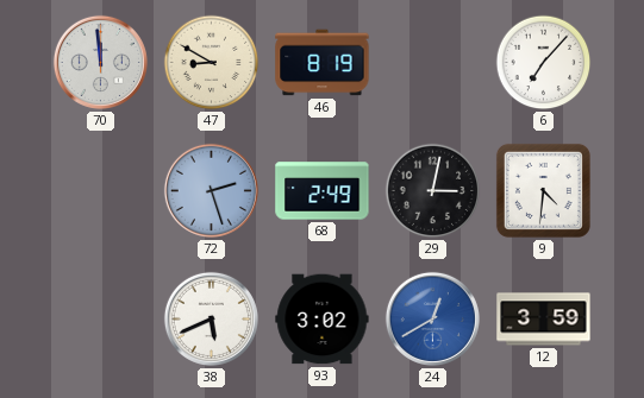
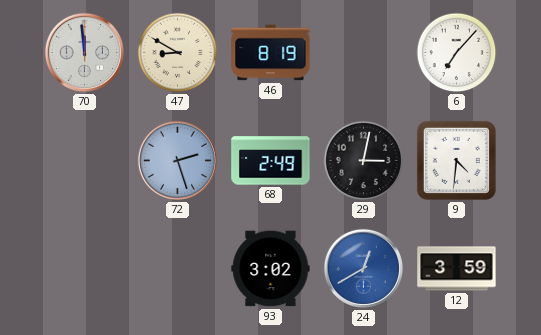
38: 5:41 -> none (211, 318)
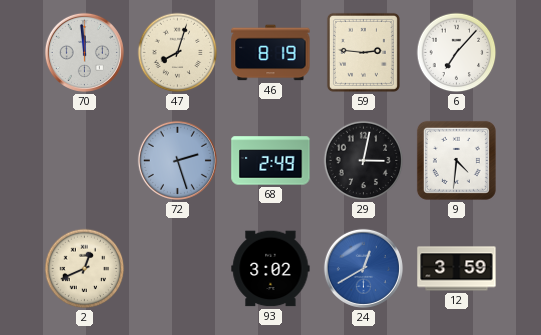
47: 8:50 -> 8:03 (178, 53)
59: none -> 2:46 (363, 52)
2: none -> 12:41 (85, 269)
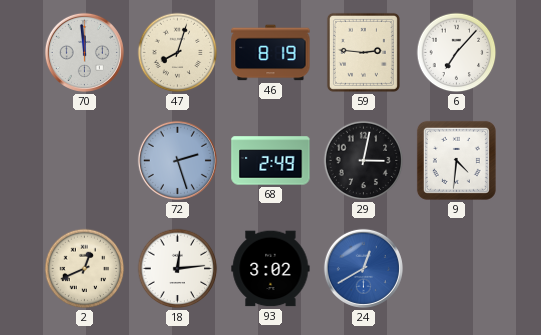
18: none -> 12:14 (178, 269)
12: 3:59 -> none (457, 269)
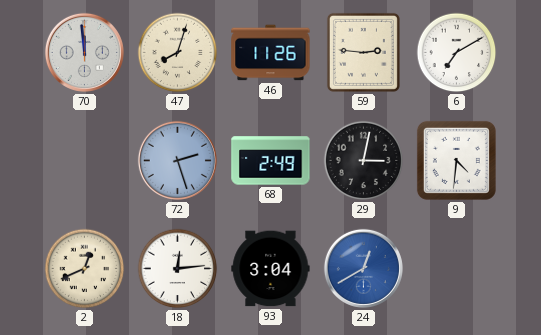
46: 8:19 -> 11:26 (271, 53)
6: 7:07 -> 7:10 (457, 53)
93: 3:02 -> 3:04 (271, 269)
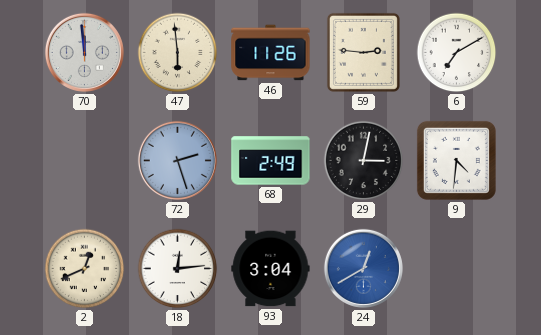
47: 8:03 -> 5:59 (178, 53)
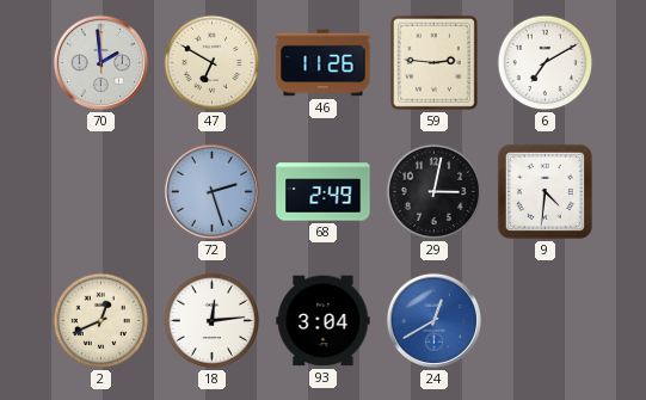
70: 11:59 -> 1:59 (100, 62)
47: 5:59 -> 6:50 (213, 63)
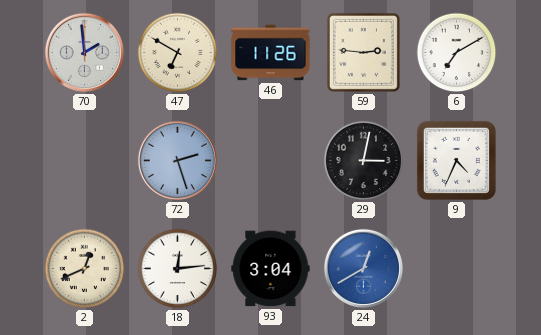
68: 2:49 -> none (324, 192)
9: 4:31 -> 4:34 (456, 160)
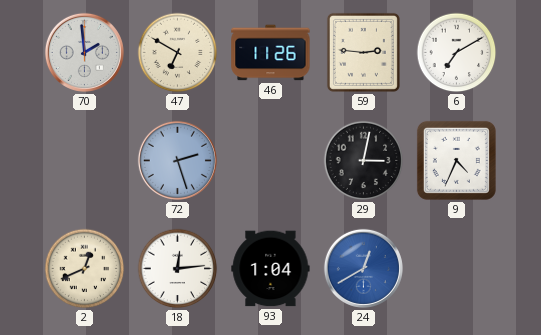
93: 3:04 -> 1:04 (271, 269)
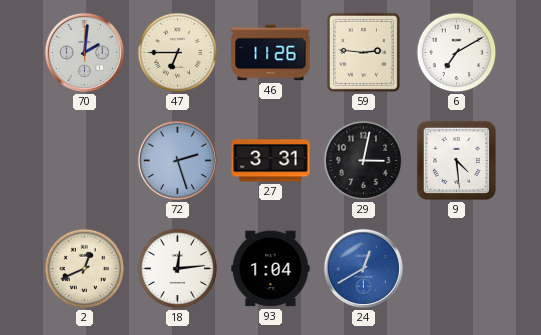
70: 1:59 -> 2:01 (84, 52)
47: 6:50 -> 6:45 (178, 53)
27: none -> 3:31 (271, 161)
9: 4:34 -> 4:29 (456, 160)
